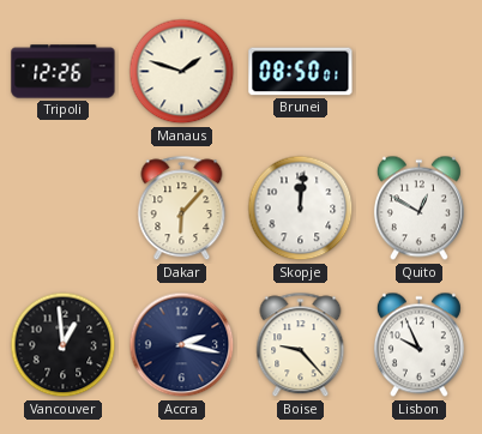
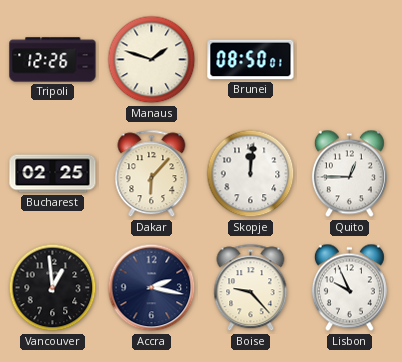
Bucharest: none -> 02:25 (53, 174)
Quito: 12:50 -> 12:45 (349, 174)
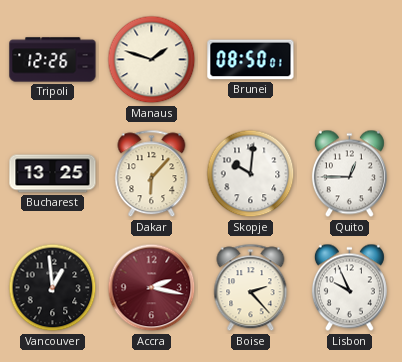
Bucharest: 02:25 -> 13:25 (53, 174)
Skopje: 12:01 -> 10:01 (251, 174)
Accra dial: navy -> burgundy (152, 288)
Boise: 9:23 -> 2:23 (251, 288)
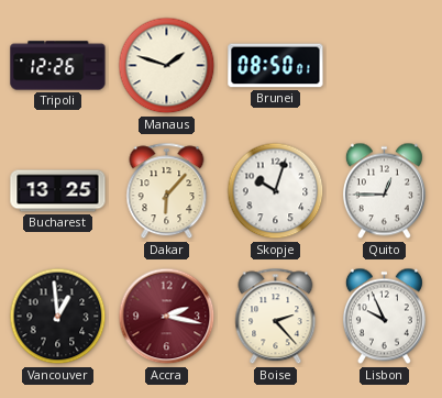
Skopje: 10:01 -> 10:03 (276, 191)
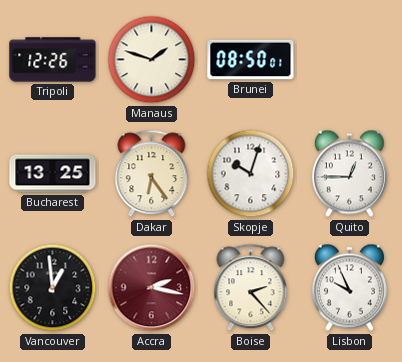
Dakar: 6:07 -> 6:24 (152, 174)
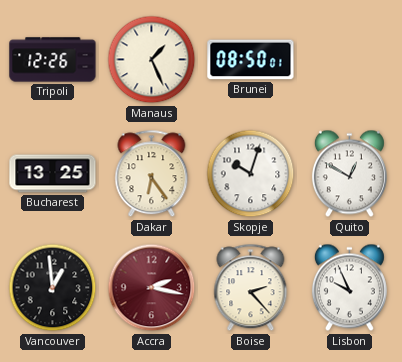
Manaus: 1:48 -> 1:26 (152, 60)
Quito: 12:45 -> 12:50 (349, 174)
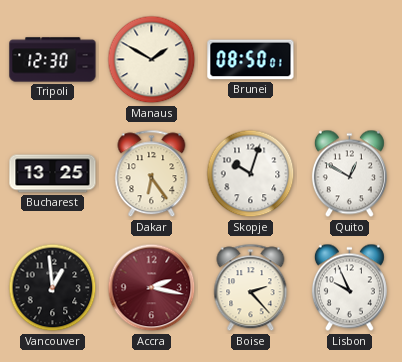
Tripoli: 12:26 -> 12:30 (53, 60)
Manaus: 1:26 -> 1:50 (152, 60)
